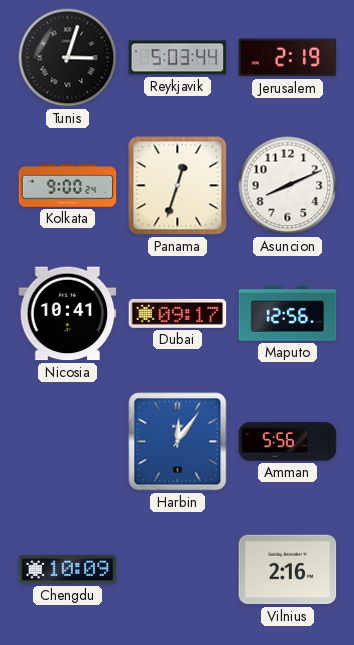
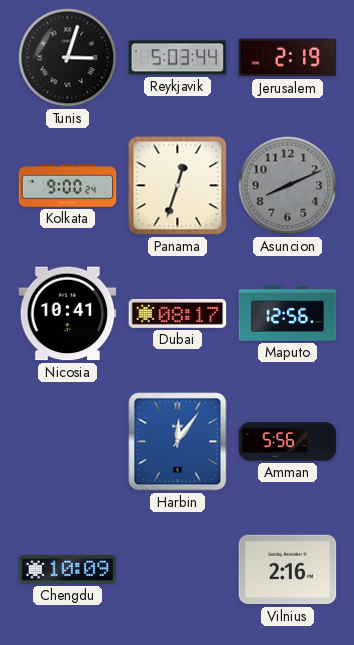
Asuncion dial: white -> grey (288, 186)
Dubai: 09:17 -> 08:17 (178, 313)
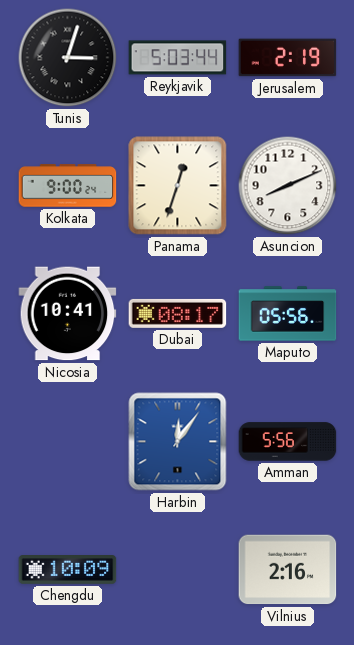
Asuncion dial: grey -> white (288, 186)
Maputo: 12:56 -> 05:56 (288, 314)
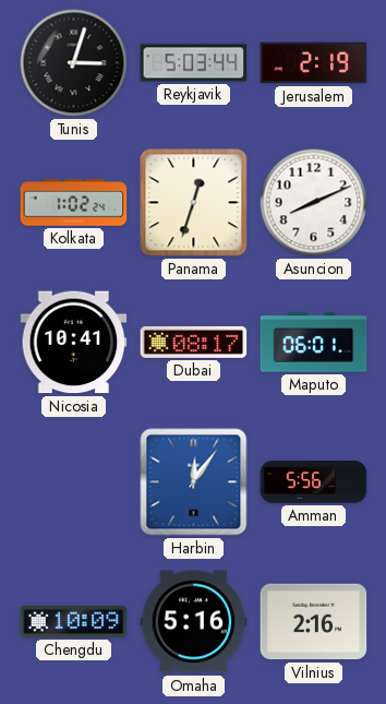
Kolkata: 9:00 -> 1:02 (74, 203)
Maputo: 05:56 -> 06:01 (314, 343)
Omaha: none -> 5:16 (194, 622)
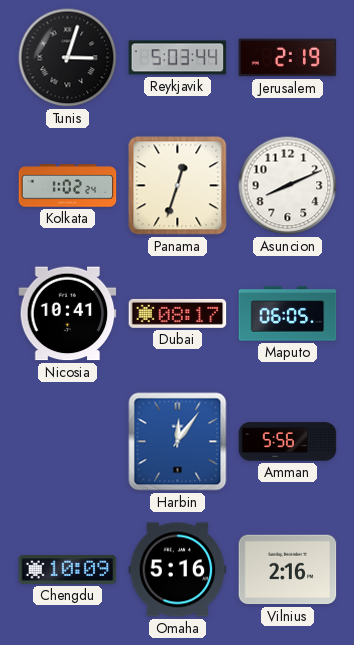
Maputo: 06:01 -> 06:05 (288, 314)
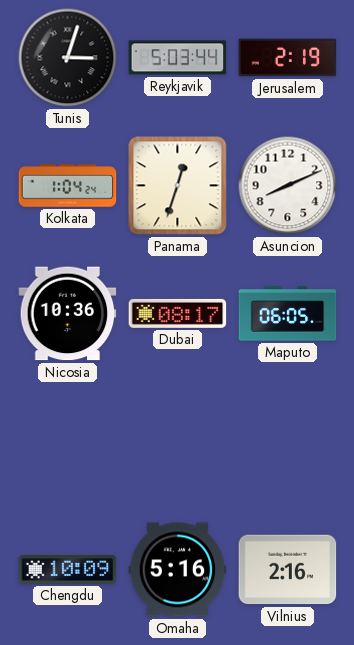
Kolkata: 1:02 -> 1:04 (68, 186)
Nicosia: 10:41 -> 10:36 (68, 314)
Harbin: 12:06 -> none (178, 442)
Amman: 5:56 -> none (288, 442)
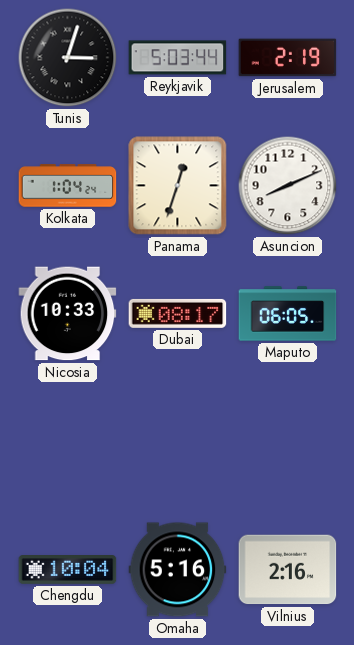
Nicosia: 10:36 -> 10:33 (68, 314)
Chengdu: 10:09 -> 10:04 (68, 570)
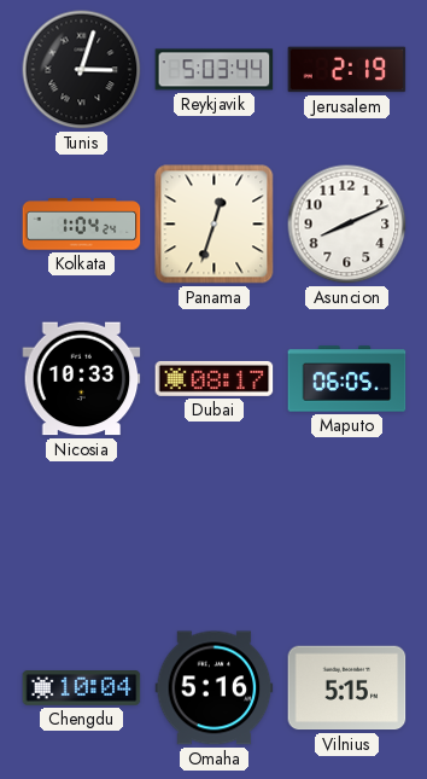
Vilnius: 2:16 -> 5:15 (347, 688)
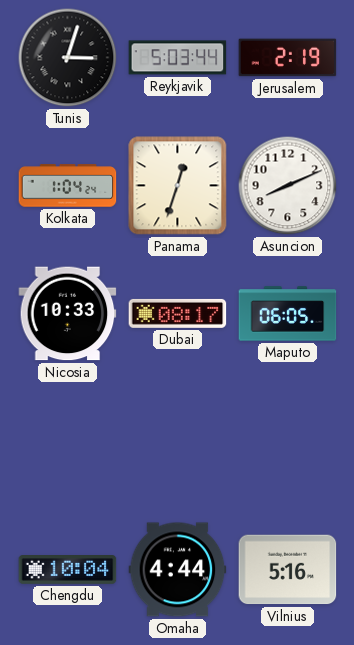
Omaha: 5:16 -> 4:44 (178, 570)
Vilnius: 5:15 -> 5:16 (288, 570)
